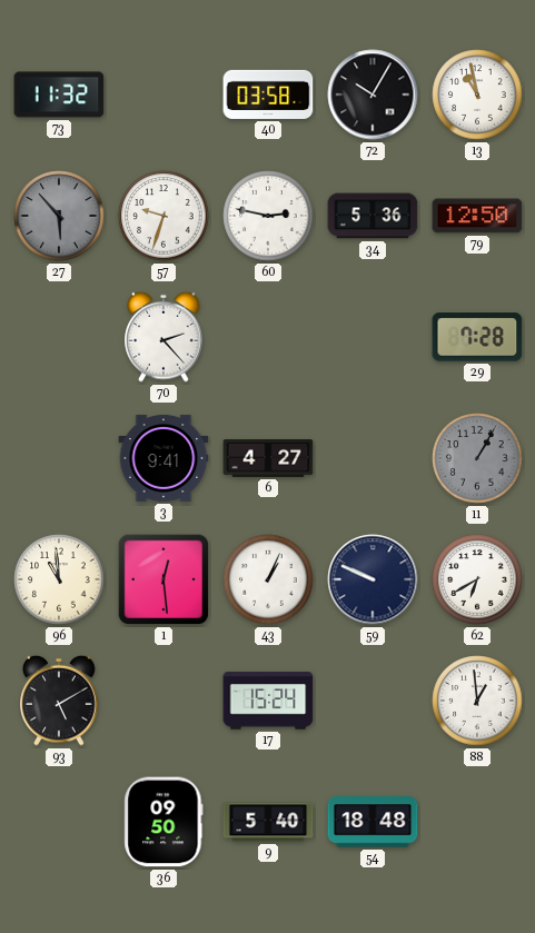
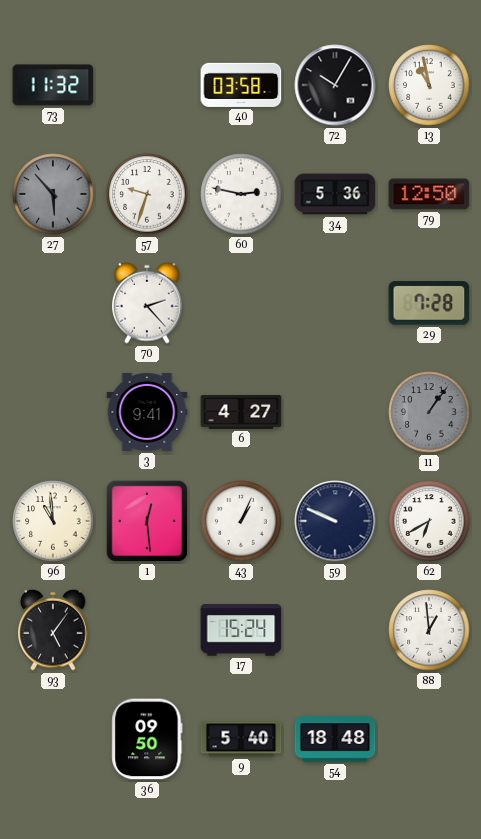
11: 1:05 -> 1:06 (429, 412)
93: 5:10 -> 5:06 (53, 630)
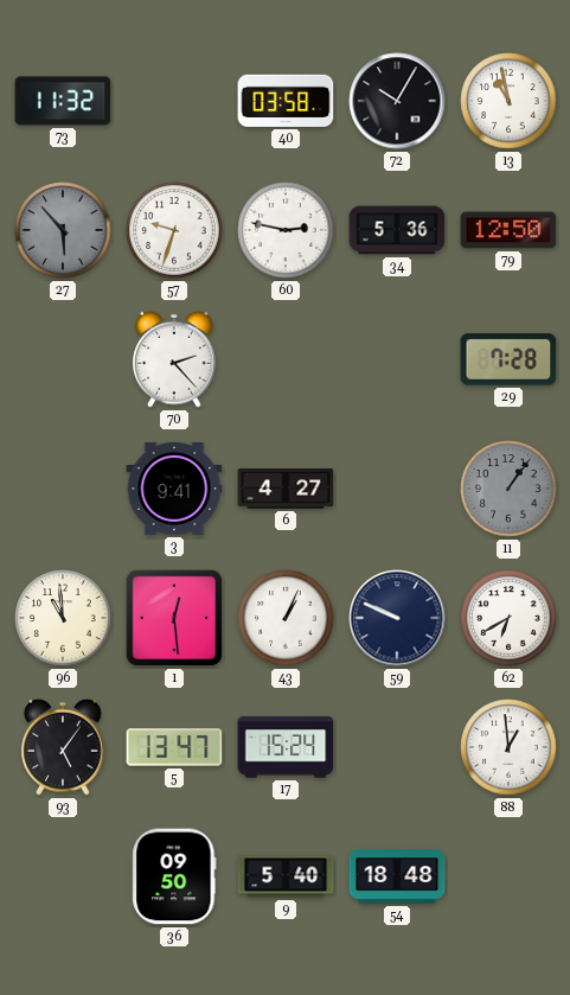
5: none -> 13:47 (174, 747)
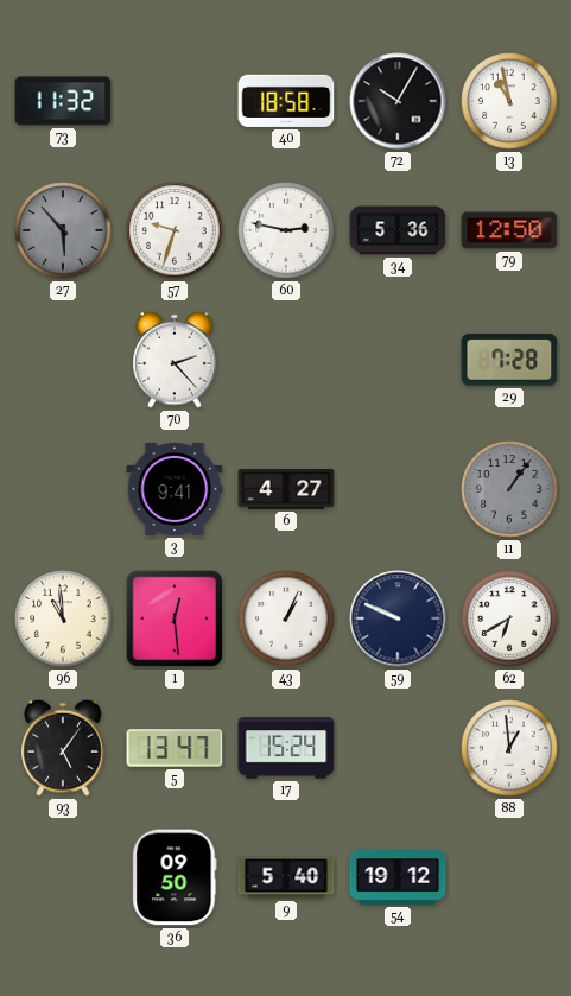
40: 03:58 -> 18:58 (286, 101)
54: 18:48 -> 19:12 (398, 877)
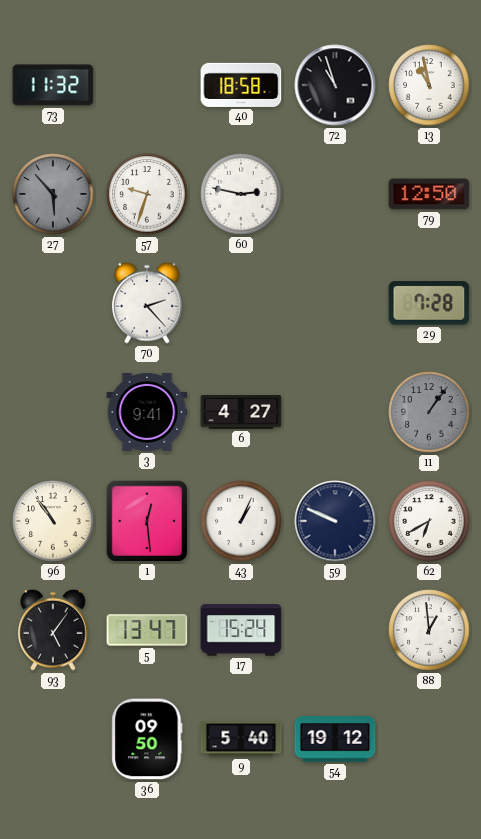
72: 10:05 -> 10:57 (335, 85)
34: 5:36 -> none (398, 230)
96: 10:59 -> 10:54 (53, 521)
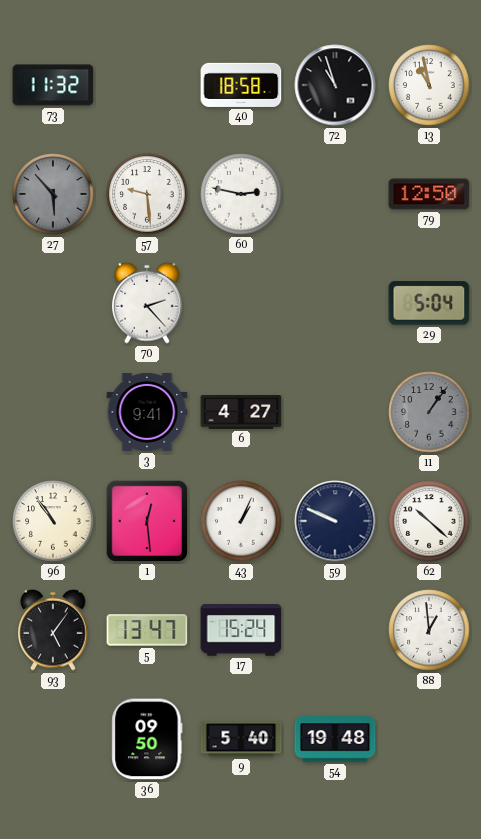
57: 9:33 -> 9:29 (147, 194)
29: 7:28 -> 5:04 (429, 303)
62: 6:40 -> 10:22 (429, 521)
54: 19:12 -> 19:48 (335, 739)
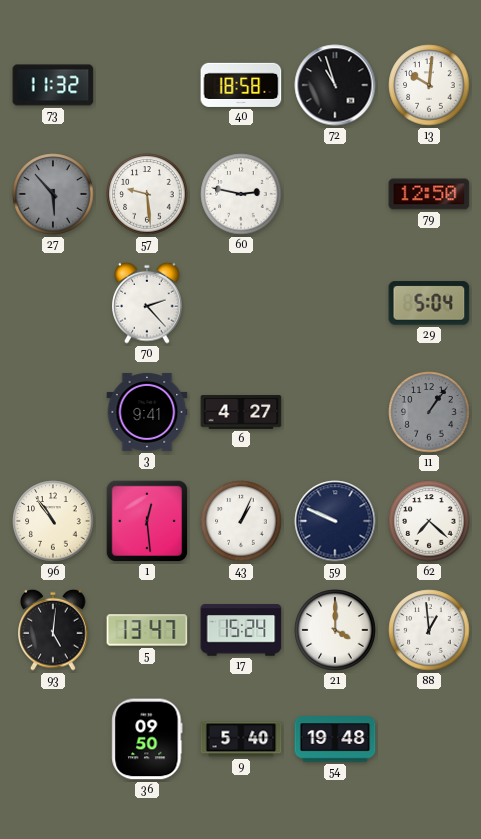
13: 10:58 -> 10:01 (429, 85)
62: 10:22 -> 7:22 (429, 521)
93: 5:06 -> 5:01 (53, 630)
21: none -> 4:00 (335, 630)
